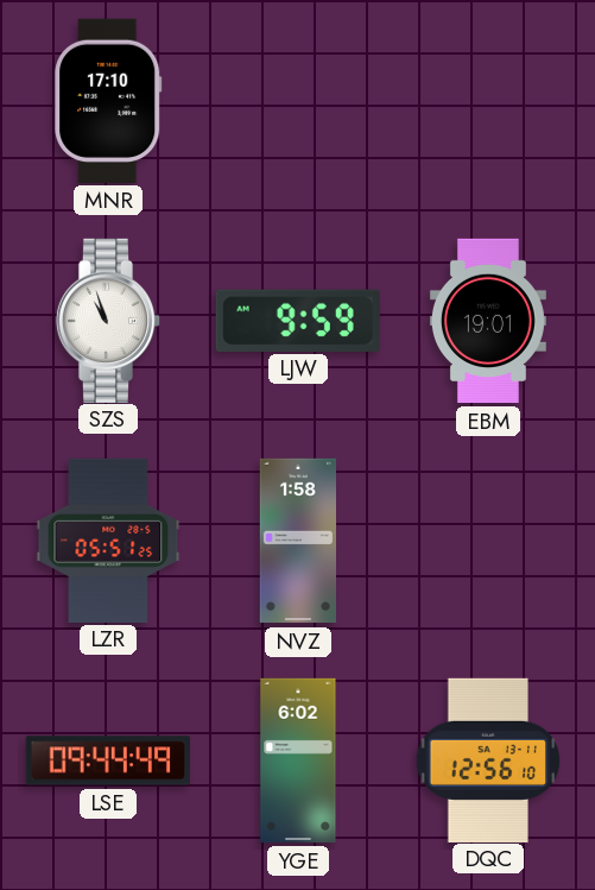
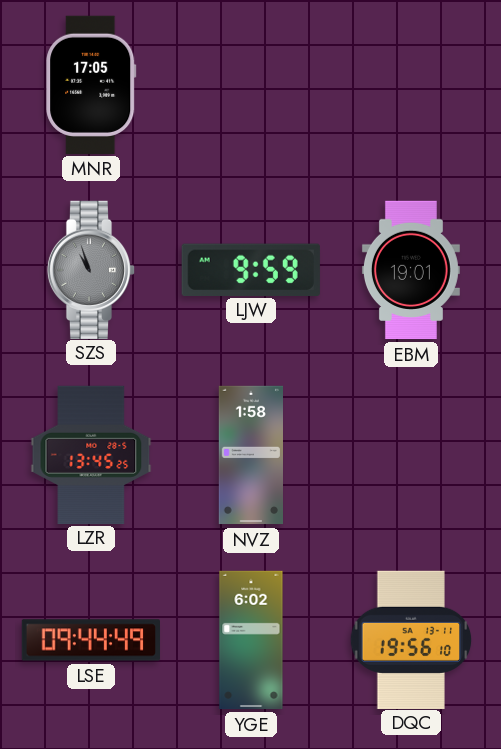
MNR: 17:10 -> 17:05 (91, 85)
SZS dial: white -> grey (91, 269)
LZR: 05:51 -> 13:45 (91, 454)
DQC: 12:56 -> 19:56 (411, 639)
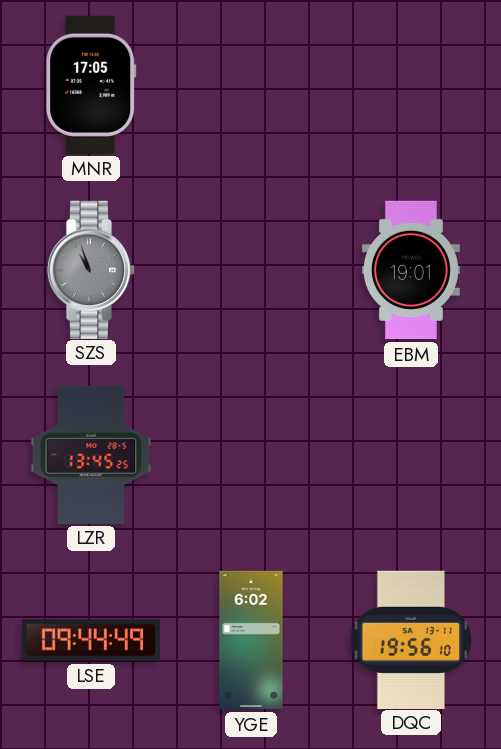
LJW: 9:59 -> none (251, 269)
NVZ: 1:58 -> none (250, 455)
